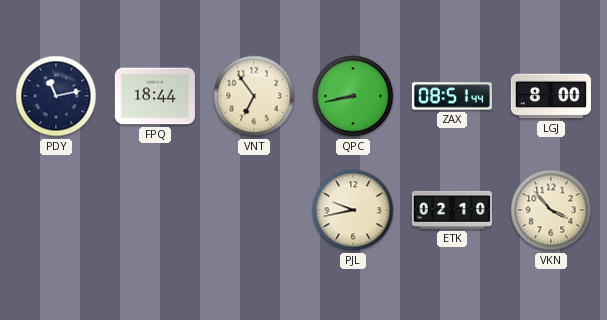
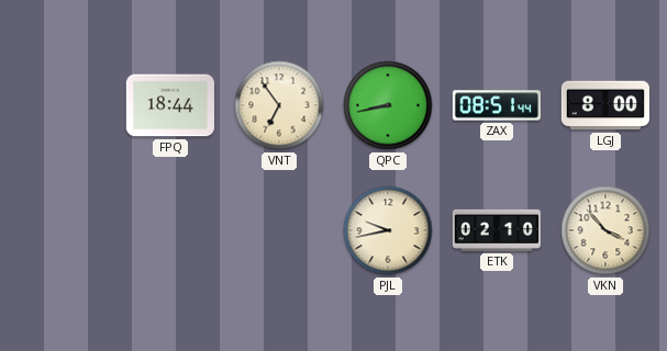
PDY: 11:13 -> none (56, 96)
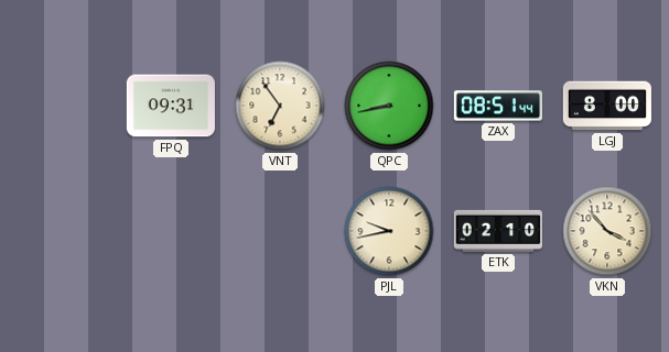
FPQ: 18:44 -> 09:31 (171, 106)
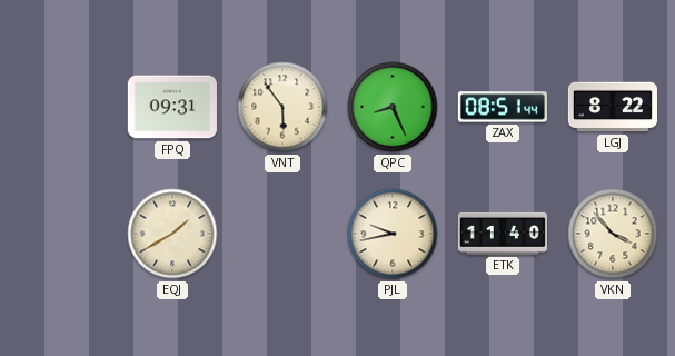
VNT: 6:54 -> 5:54 (282, 107)
QPC: 8:43 -> 8:26 (393, 107)
LGJ: 8:00 -> 8:22 (613, 107)
EQJ: none -> 1:40 (172, 234)
ETK: 02:10 -> 11:40 (503, 234)
